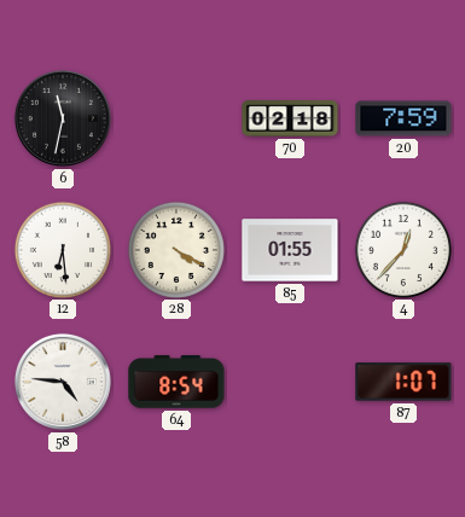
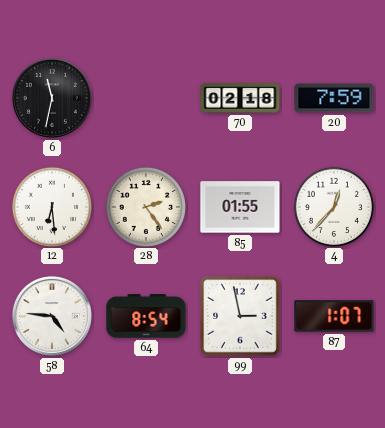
28: 4:20 -> 2:24 (145, 206)
99: none -> 2:58 (240, 316)
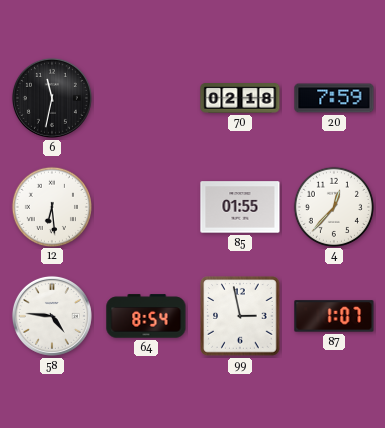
28: 2:24 -> none (145, 206)
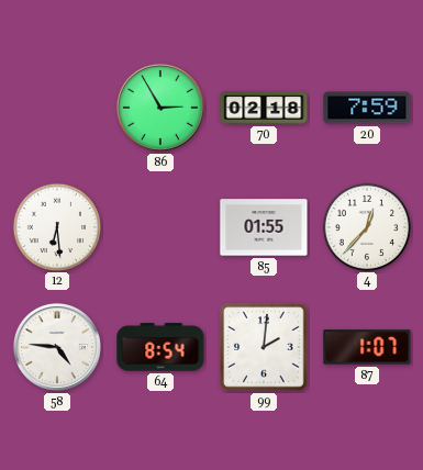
6: 11:32 -> none (52, 98)
86: none -> 2:55 (160, 108)
99: 2:58 -> 2:01 (264, 347)
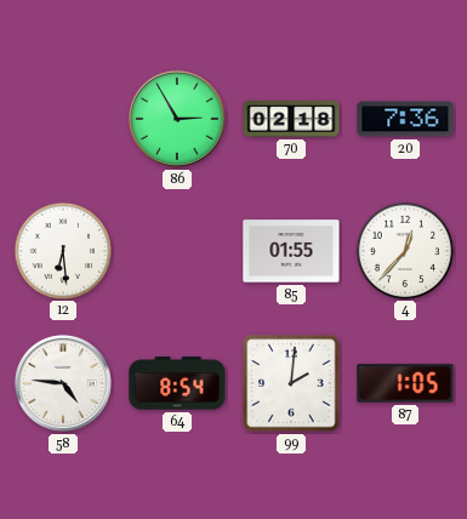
20: 7:59 -> 7:36 (405, 119)
87: 1:07 -> 1:05 (405, 383)
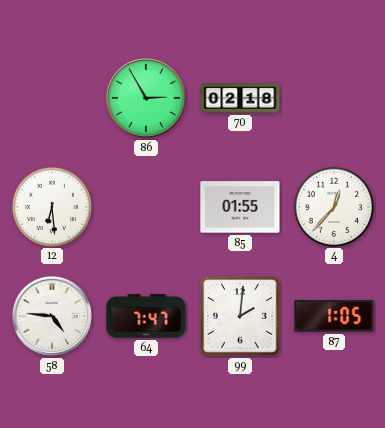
20: 7:36 -> none (405, 119)
64: 8:54 -> 7:47 (146, 316)
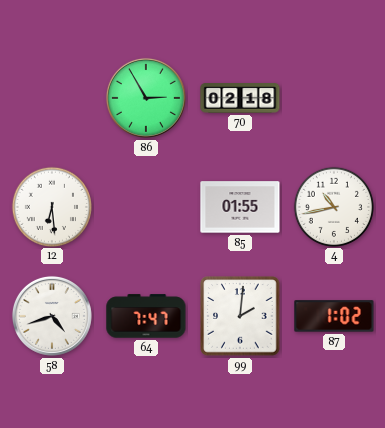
4: 12:37 -> 10:43 (333, 206)
58: 4:46 -> 4:42 (52, 316)
87: 1:05 -> 1:02 (334, 316)
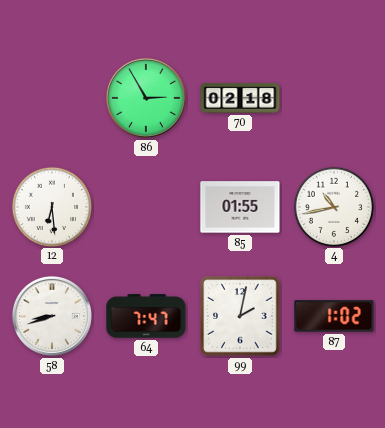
58: 4:42 -> 8:42 (52, 316)
99: 2:01 -> 2:02 (240, 316)
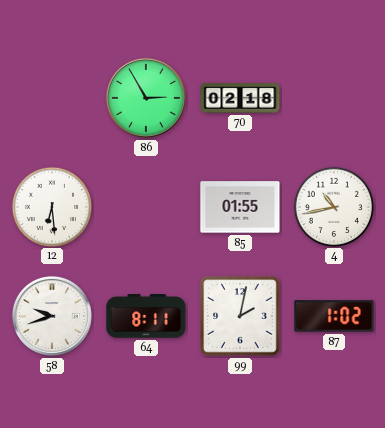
58: 8:42 -> 9:42 (52, 316)
64: 7:47 -> 8:11 (146, 316)
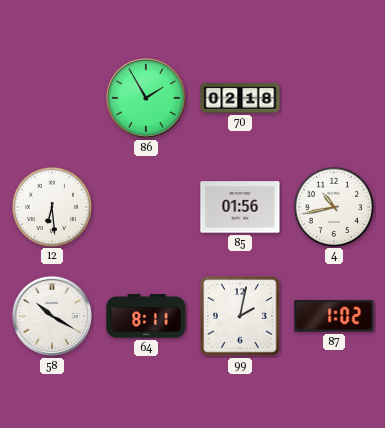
86: 2:55 -> 1:55 (146, 98)
85: 01:55 -> 01:56 (240, 207)
58: 9:42 -> 10:20 (52, 316)
